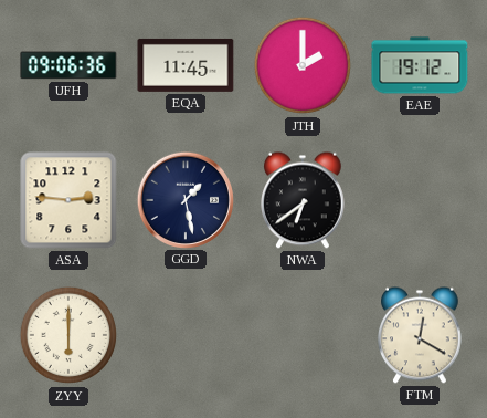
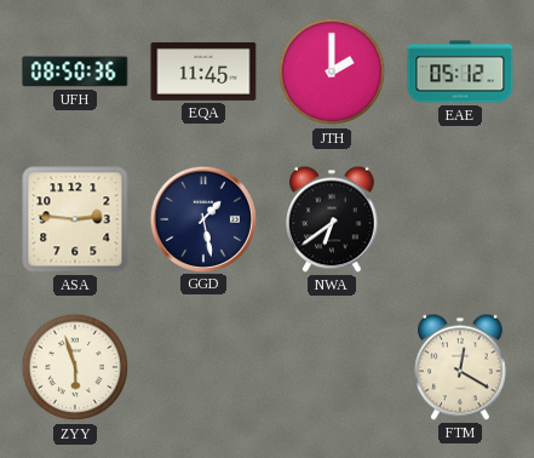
UFH: 09:06 -> 08:50 (75, 71)
EAE: 19:12 -> 05:12 (460, 71)
ZYY: 6:00 -> 5:57 (75, 367)
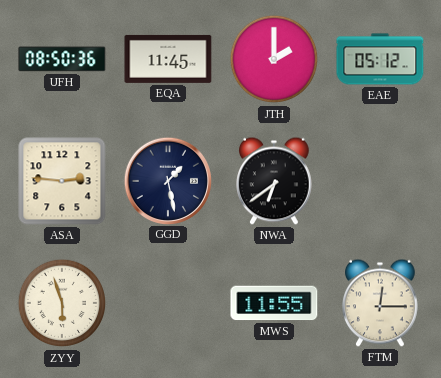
MWS: none -> 11:55 (274, 303)
FTM: 12:20 -> 12:15 (381, 303)
